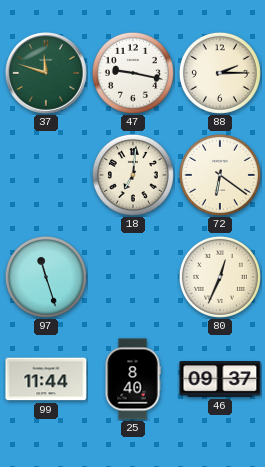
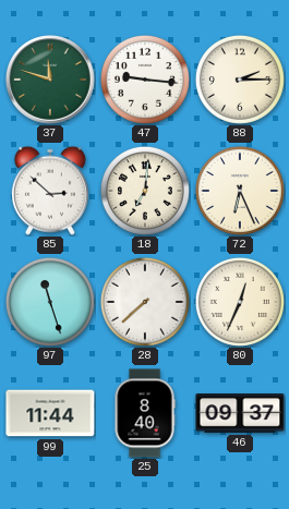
47: 9:17 -> 9:16 (145, 80)
85: none -> 2:52 (50, 191)
72: 6:21 -> 6:26 (240, 191)
28: none -> 7:38 (145, 302)
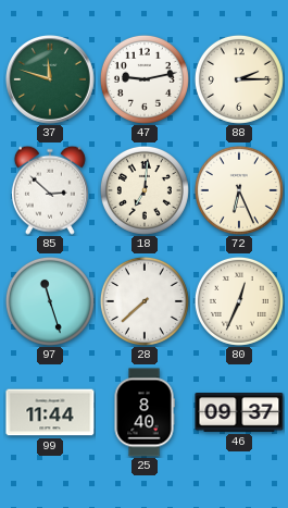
47: 9:16 -> 9:13 (145, 79)
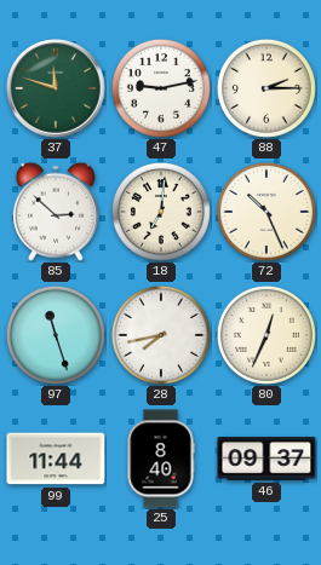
72: 6:26 -> 10:26 (266, 212)
28: 7:38 -> 7:43 (161, 335)
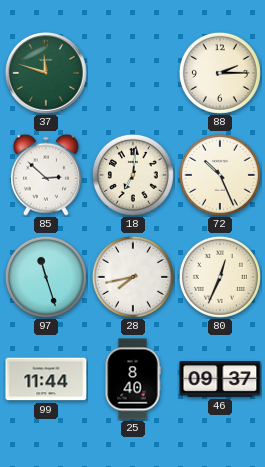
47: 9:13 -> none (161, 88)
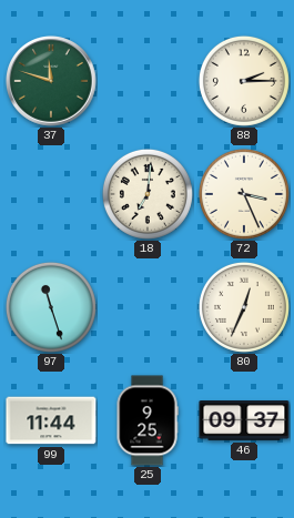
85: 2:52 -> none (46, 175)
72: 10:26 -> 3:26 (244, 194)
28: 7:43 -> none (133, 277)
25: 8:40 -> 9:25 (148, 420)
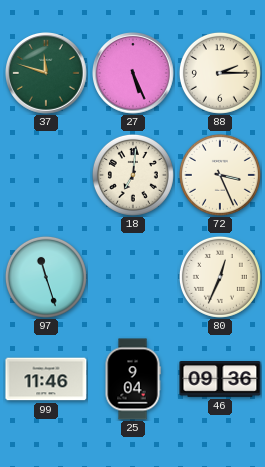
27: none -> 5:26 (134, 74)
99: 11:44 -> 11:46 (46, 379)
25: 9:25 -> 9:04 (133, 379)
46: 09:37 -> 09:36 (220, 379)
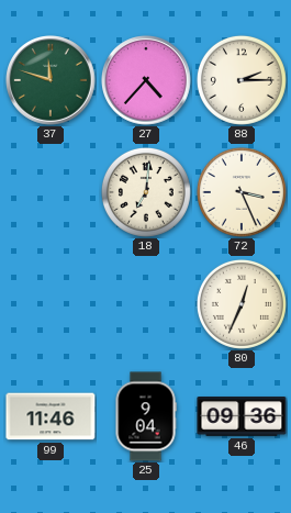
27: 5:26 -> 4:37 (147, 81)
97: 11:27 -> none (46, 277)
